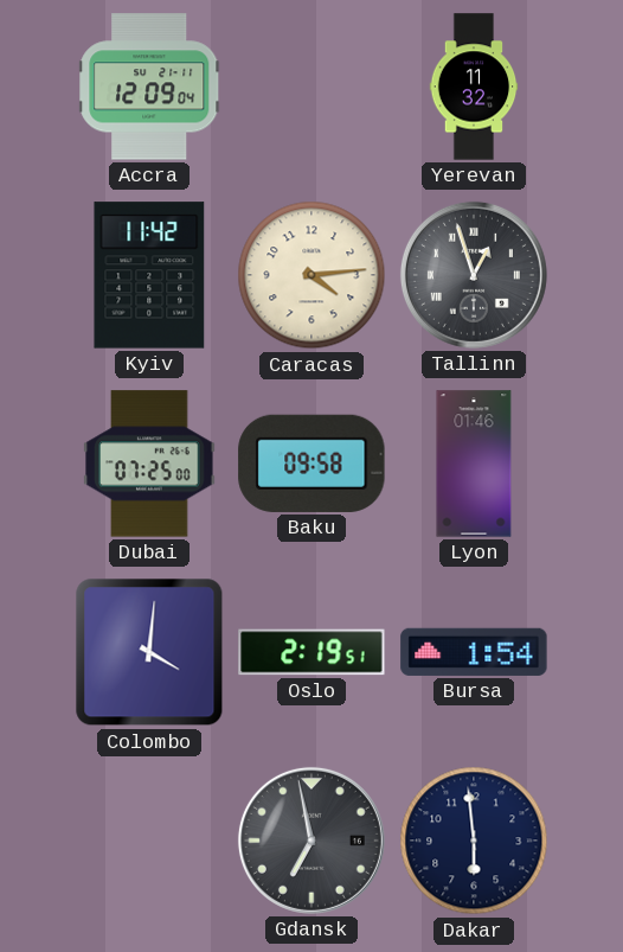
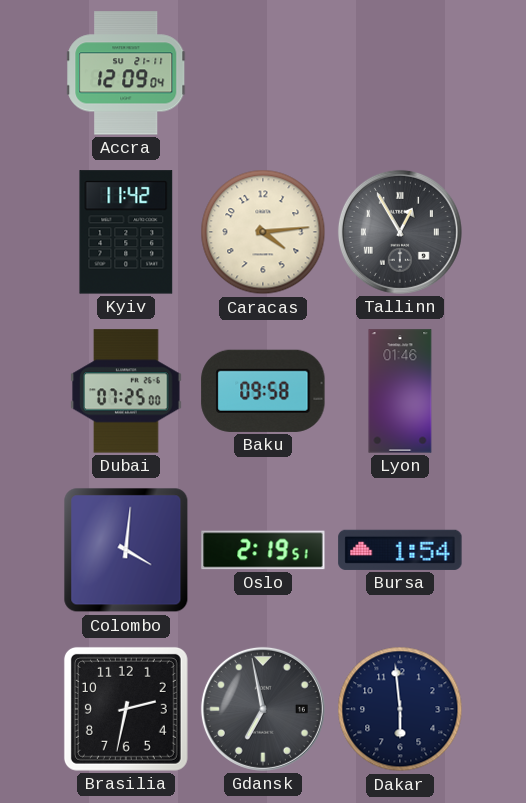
Yerevan: 11:32 -> none (474, 87)
Tallinn: 12:57 -> 12:55 (400, 232)
Brasilia: none -> 2:32 (126, 709)
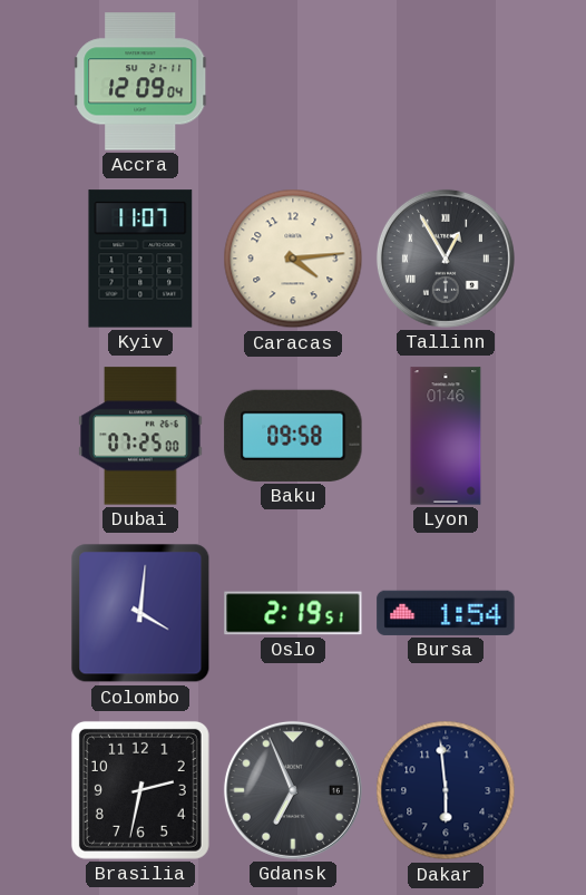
Kyiv: 11:42 -> 11:07 (140, 259)
Gdansk: 6:58 -> 6:56 (293, 790)
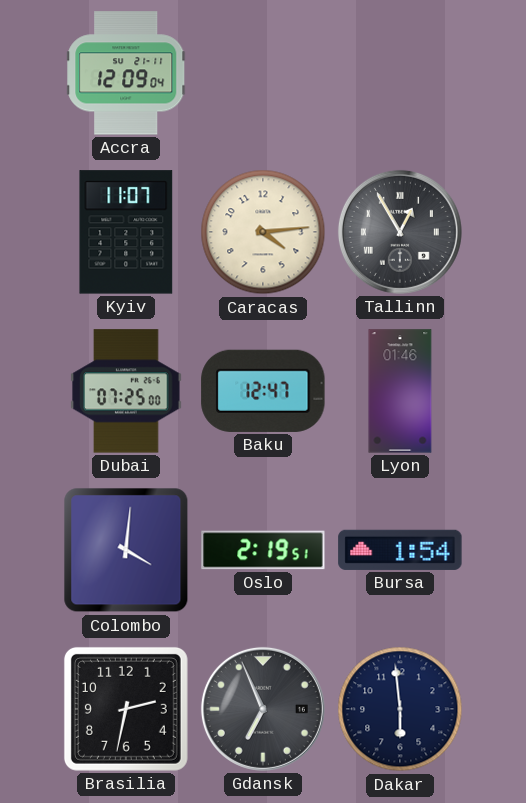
Baku: 09:58 -> 12:47 (263, 391)
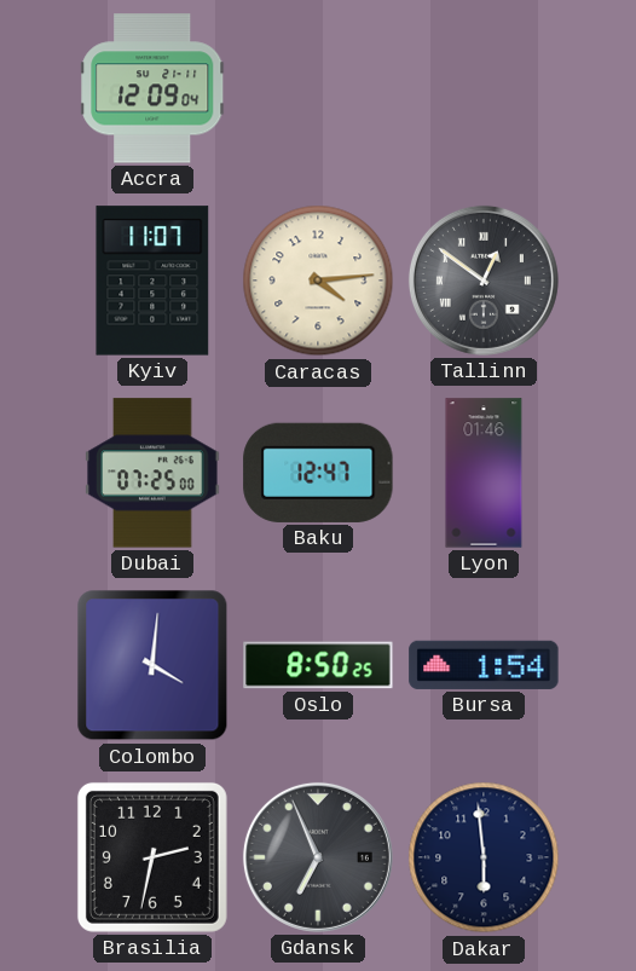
Tallinn: 12:55 -> 12:51 (484, 281)
Oslo: 2:19 -> 8:50 (318, 665)
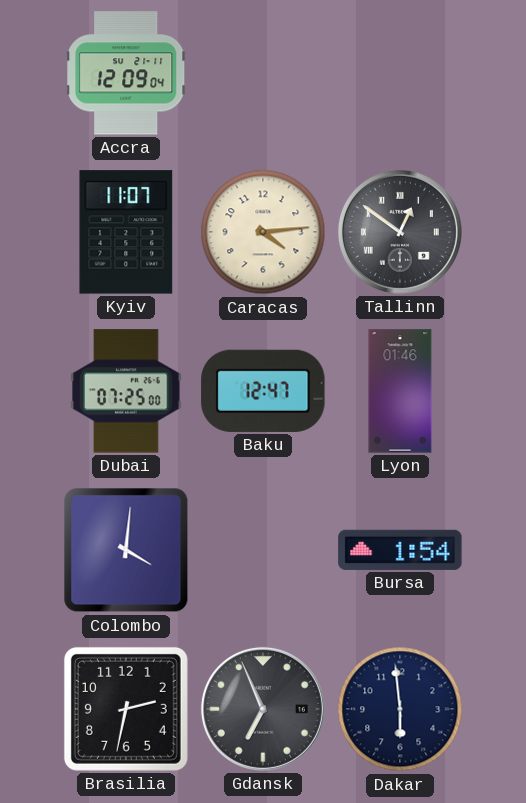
Oslo: 8:50 -> none (318, 665)
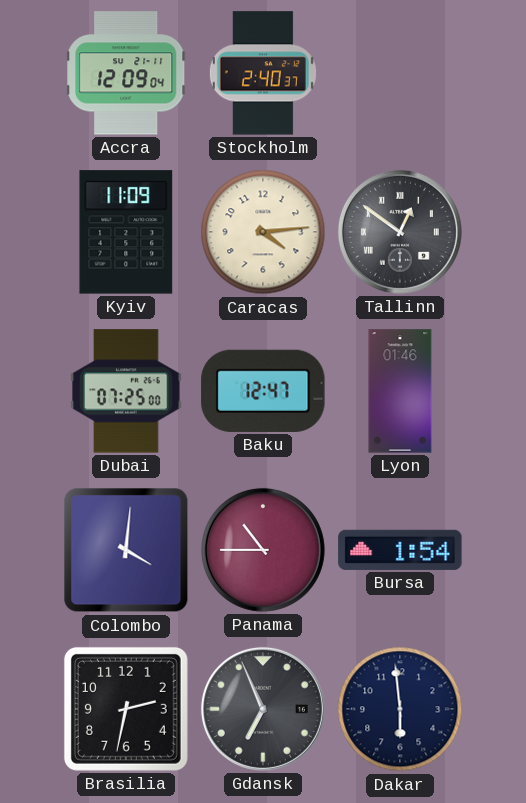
Stockholm: none -> 2:40 (263, 73)
Kyiv: 11:07 -> 11:09 (126, 232)
Panama: none -> 10:45 (263, 550)
